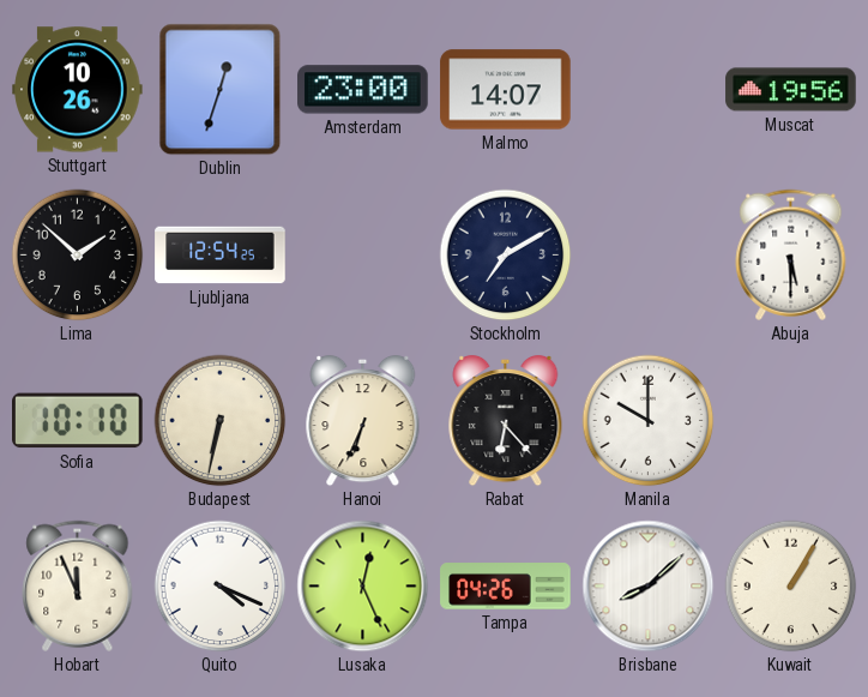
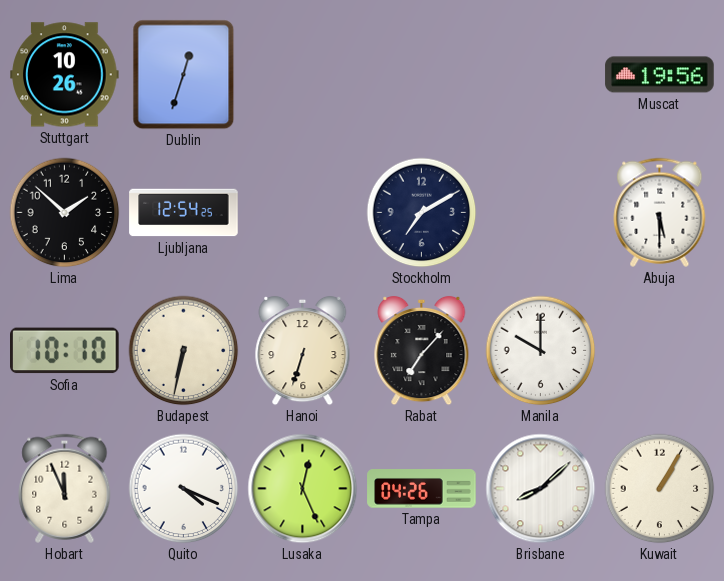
Amsterdam: 23:00 -> none (363, 90)
Malmo: 14:07 -> none (506, 90)
Hanoi: 6:34 -> 6:33 (303, 351)
Rabat: 6:23 -> 7:07 (422, 351)
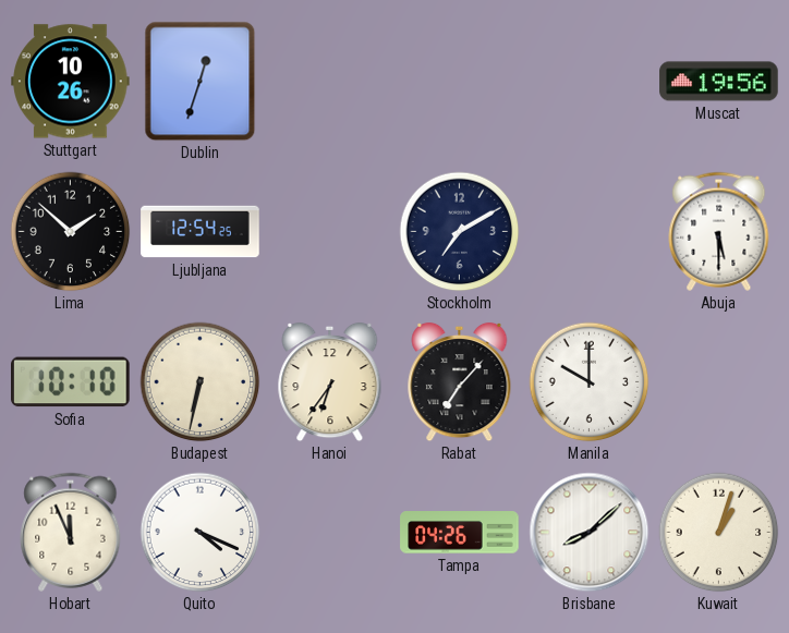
Hanoi: 6:33 -> 6:36 (330, 382)
Lusaka: 12:26 -> none (303, 489)
Kuwait: 1:05 -> 1:03 (719, 533)
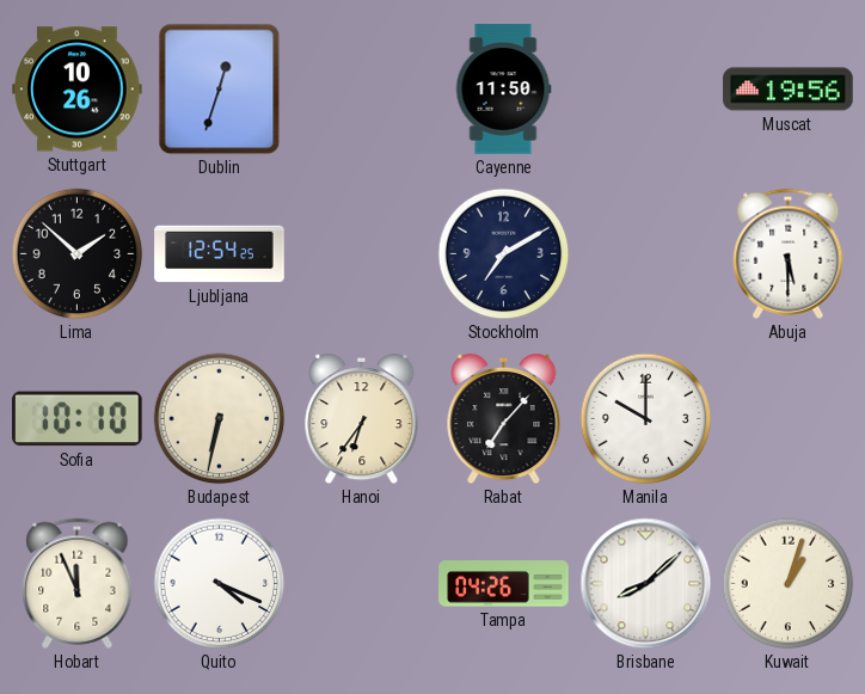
Cayenne: none -> 11:50 (503, 90)
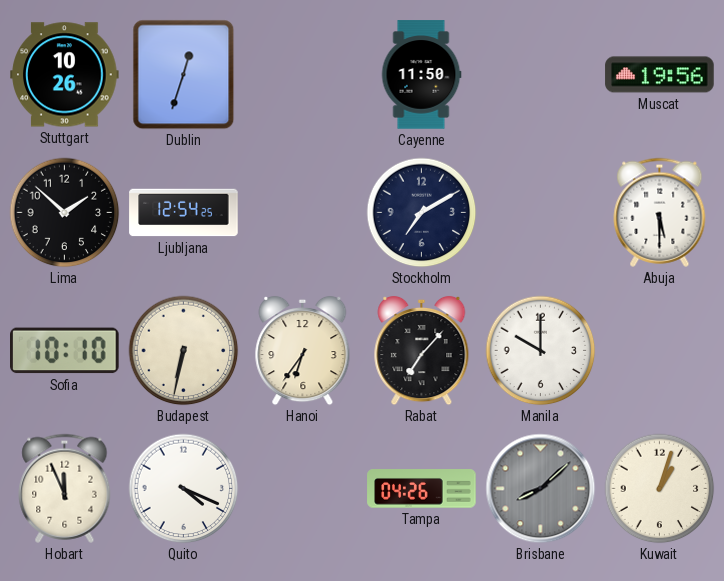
Brisbane dial: white -> grey (541, 489)
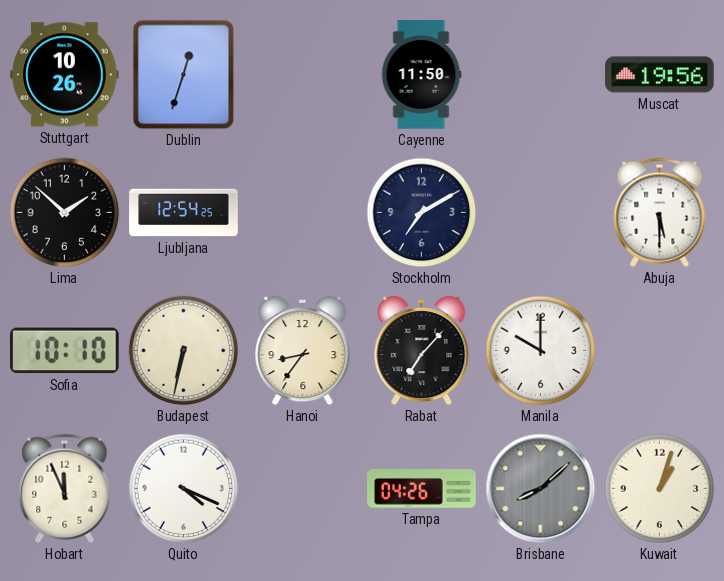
Hanoi: 6:36 -> 8:36 (303, 351)
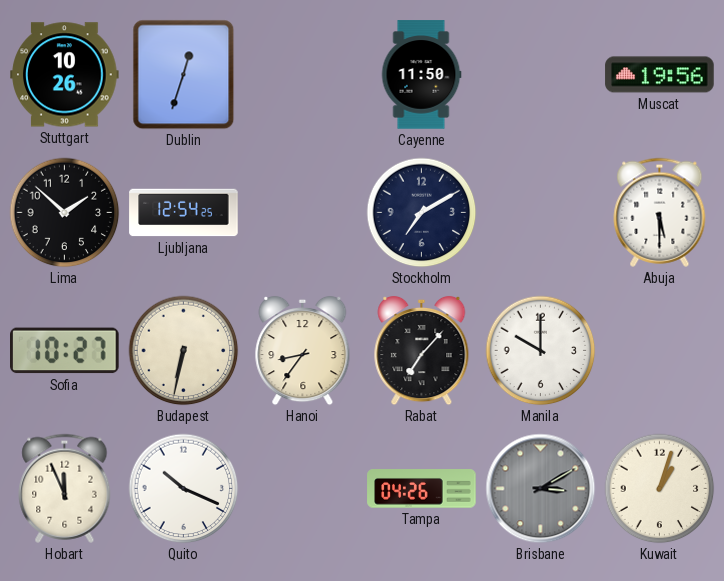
Sofia: 10:10 -> 10:27 (65, 351)
Quito: 4:19 -> 10:19 (184, 489)
Brisbane: 8:08 -> 3:10 (541, 489)
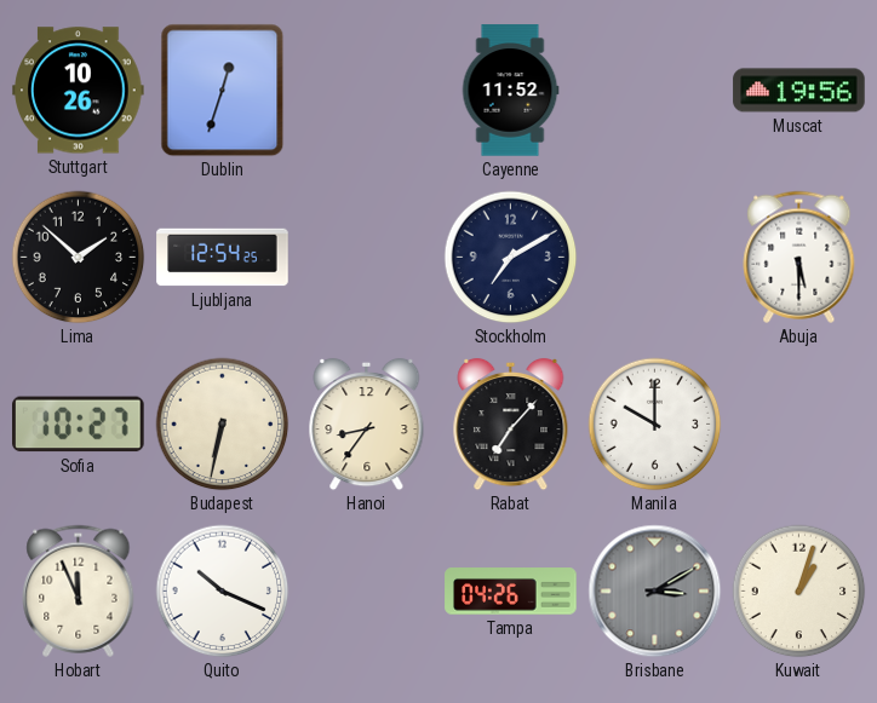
Cayenne: 11:50 -> 11:52 (510, 91)
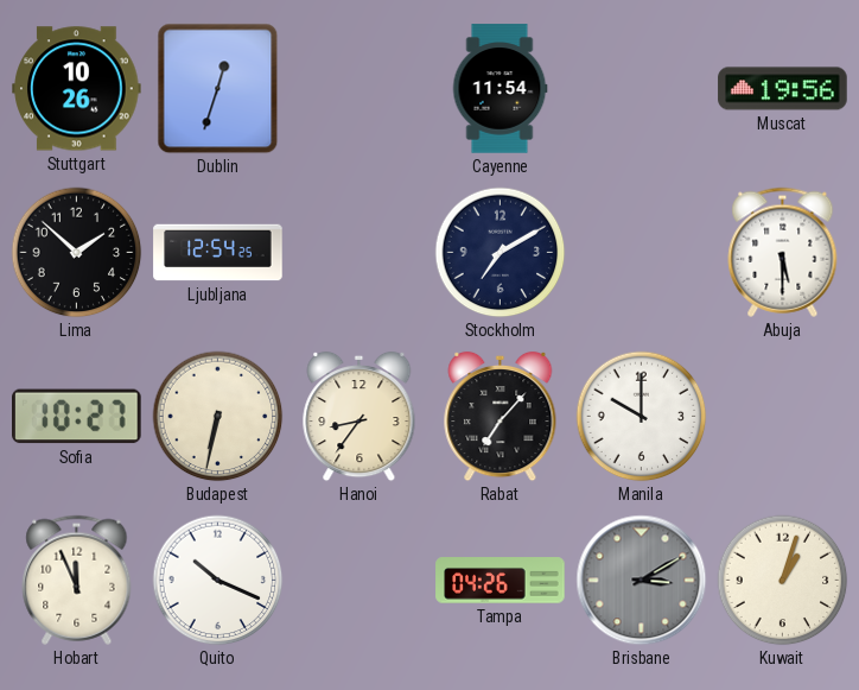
Cayenne: 11:52 -> 11:54 (500, 89)
